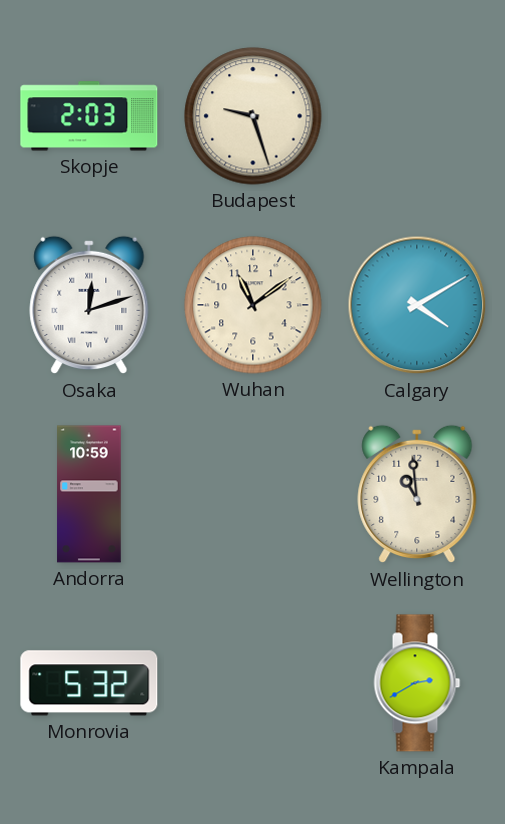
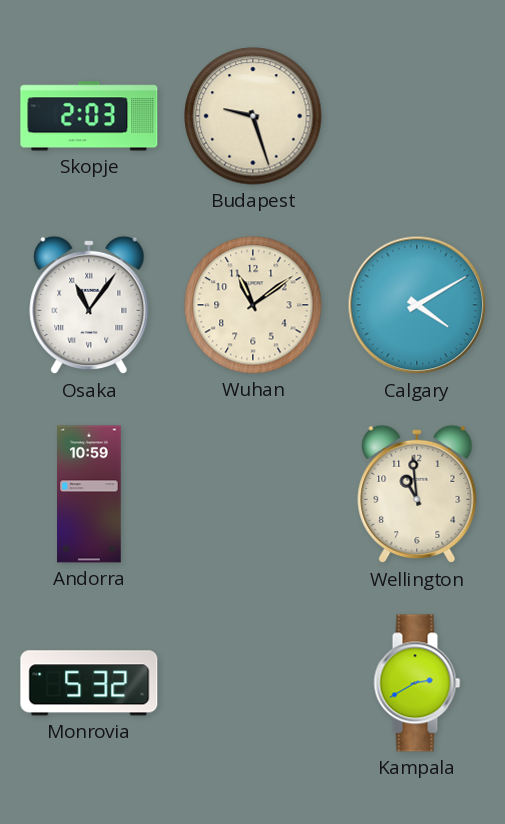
Osaka: 12:12 -> 11:06 (89, 305)
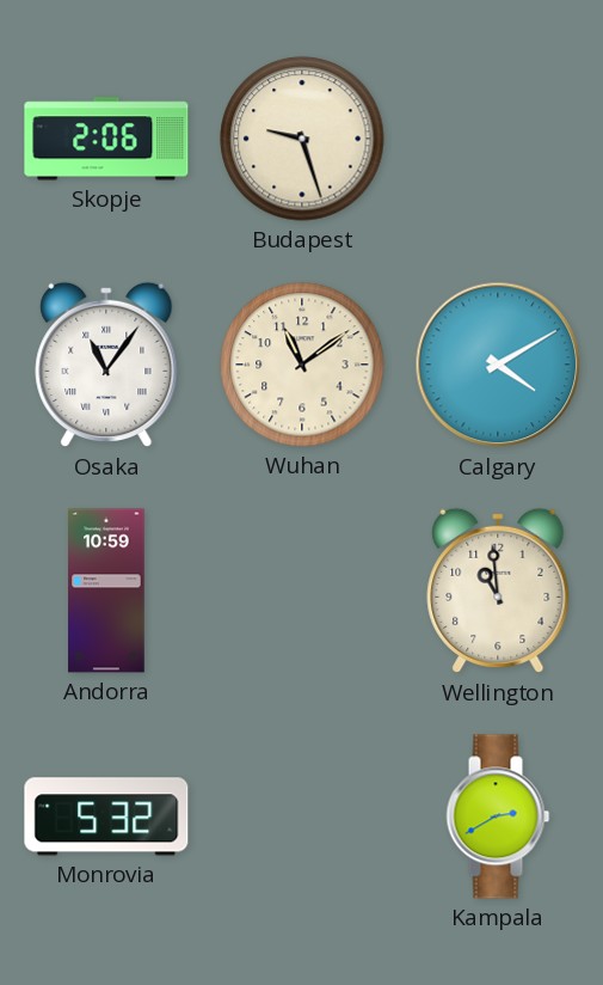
Skopje: 2:03 -> 2:06 (106, 139)
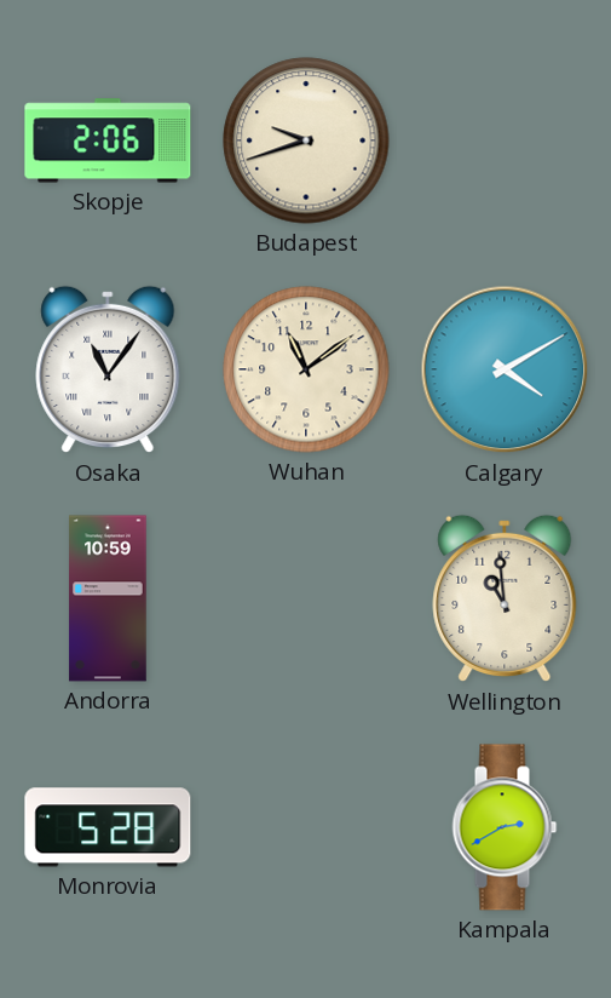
Budapest: 9:27 -> 9:42 (306, 140)
Monrovia: 5:32 -> 5:28 (108, 827)
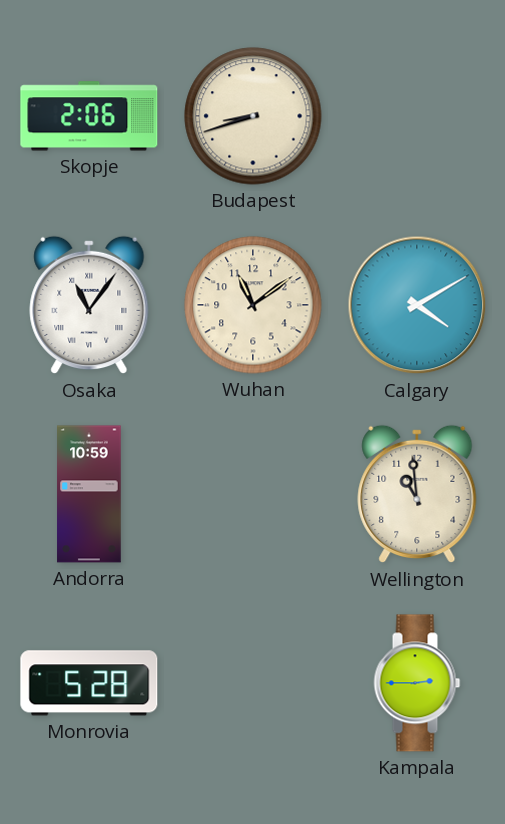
Budapest: 9:42 -> 8:42 (253, 116)
Kampala: 2:40 -> 2:45 (417, 683)
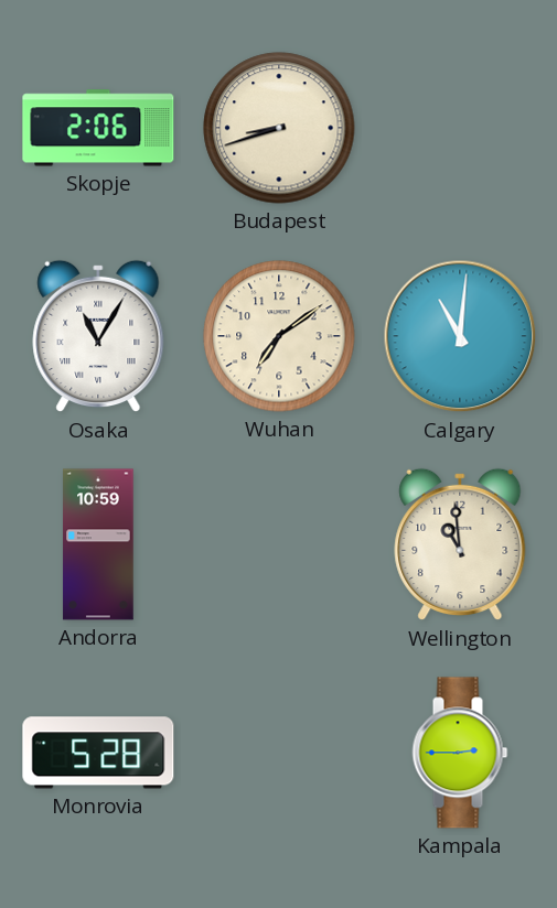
Osaka: 11:06 -> 11:05 (98, 336)
Wuhan: 11:09 -> 7:09 (279, 336)
Calgary: 4:10 -> 11:01 (460, 336)
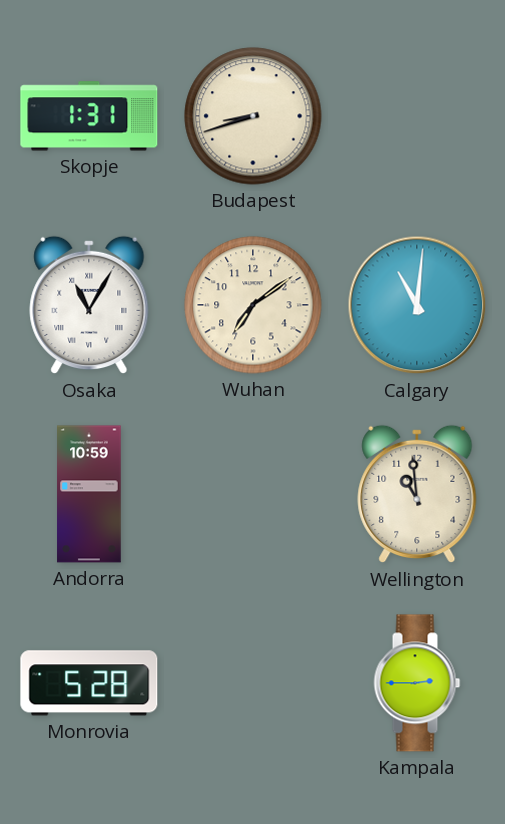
Skopje: 2:06 -> 1:31 (89, 116)
